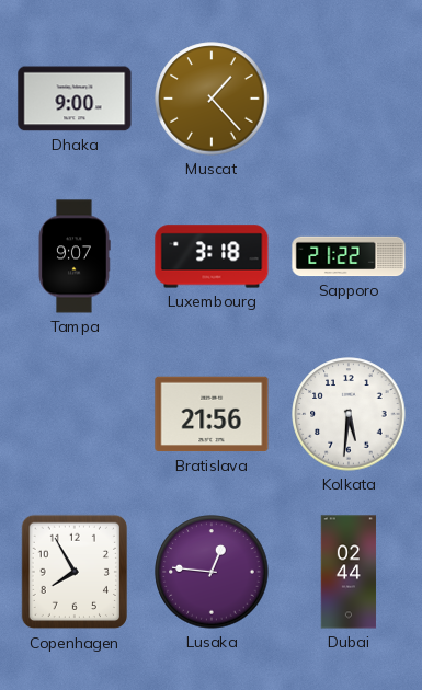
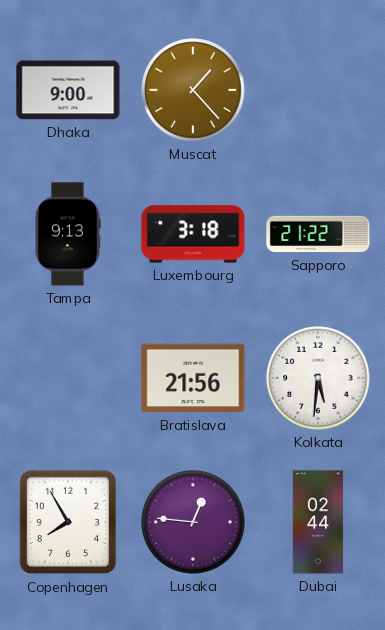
Tampa: 9:07 -> 9:13 (68, 234)
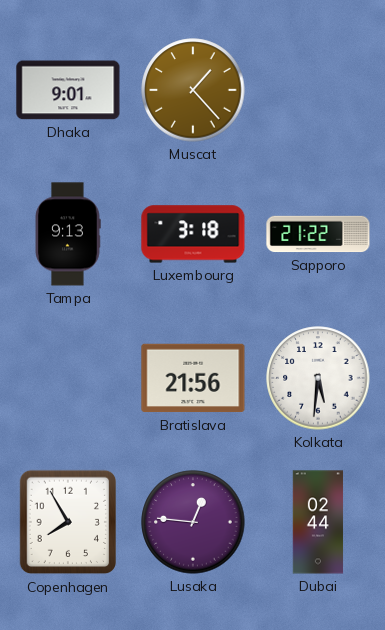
Dhaka: 9:00 -> 9:01 (68, 90)
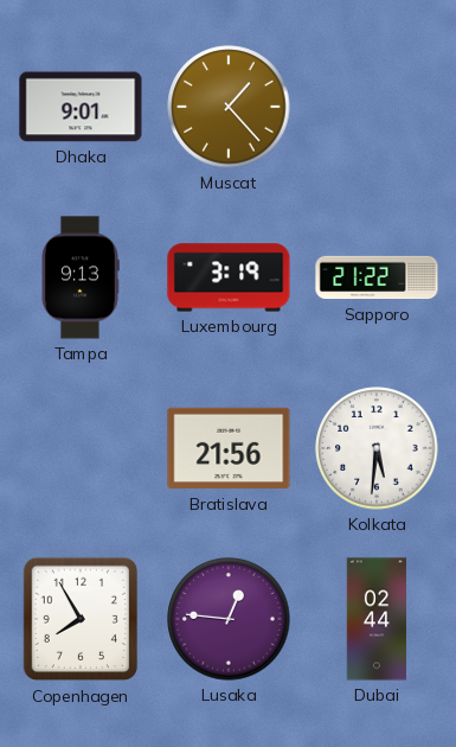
Luxembourg: 3:18 -> 3:19 (229, 277)
